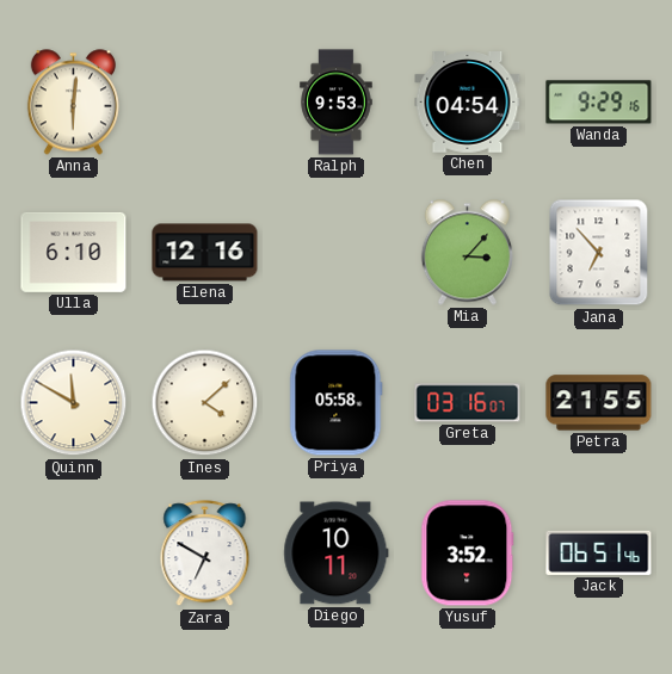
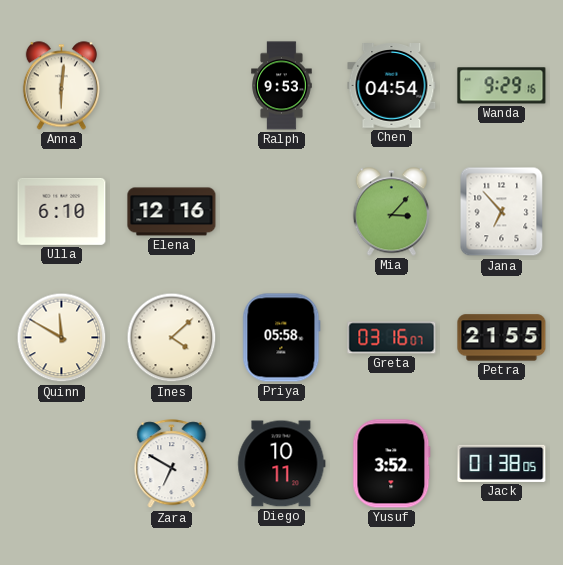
Jack: 06:51 -> 01:38 (502, 463)
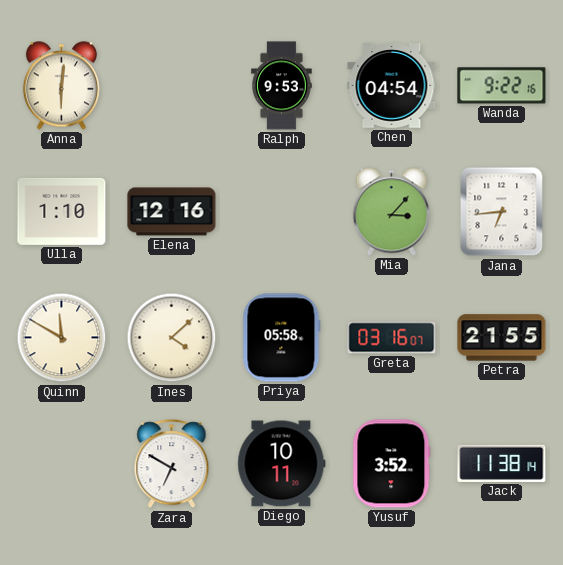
Wanda: 9:29 -> 9:22 (502, 86)
Ulla: 6:10 -> 1:10 (62, 211)
Jana: 6:53 -> 6:44 (502, 212)
Jack: 01:38 -> 11:38 (502, 463)
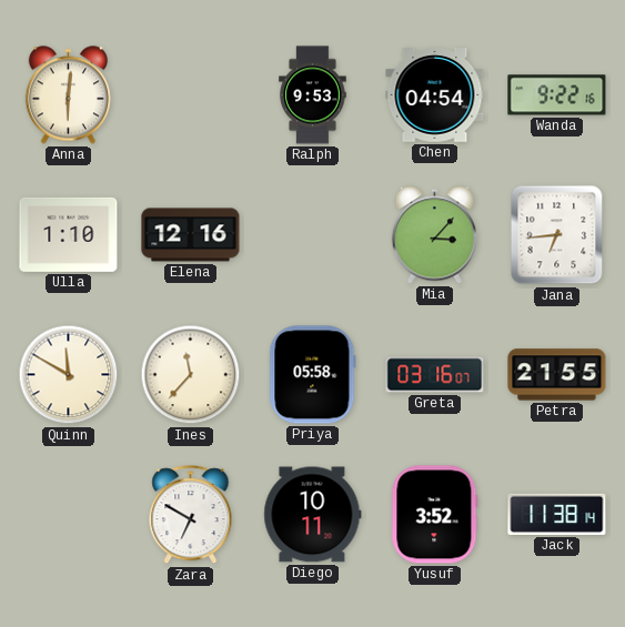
Ines: 4:08 -> 11:37 (191, 375)
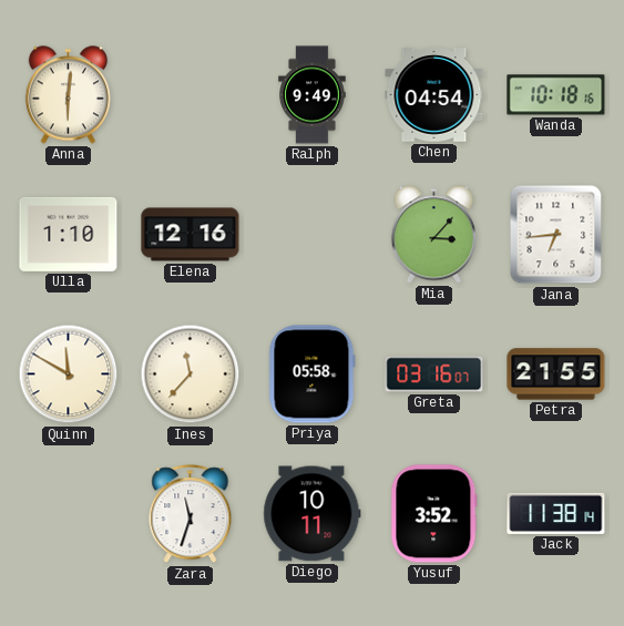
Ralph: 9:53 -> 9:49 (313, 95)
Wanda: 9:22 -> 10:18 (556, 95)
Zara: 6:50 -> 11:33 (191, 514)
